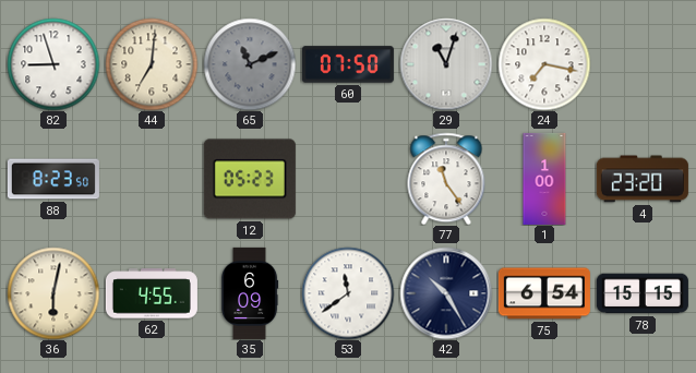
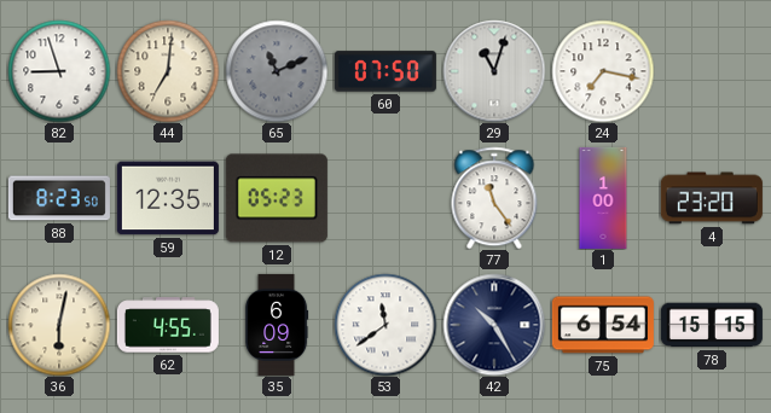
59: none -> 12:35 (168, 198)
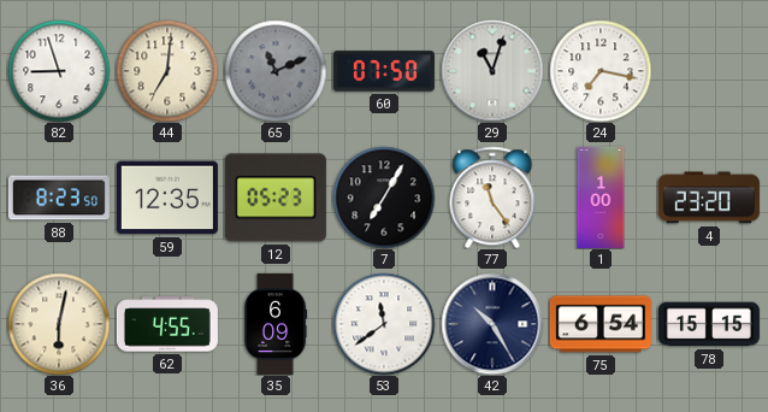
7: none -> 7:05 (384, 198)
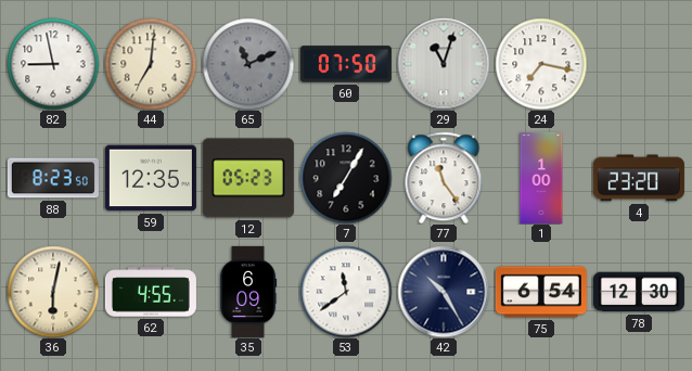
82: 8:57 -> 8:58 (53, 64)
78: 15:15 -> 12:30 (639, 292)
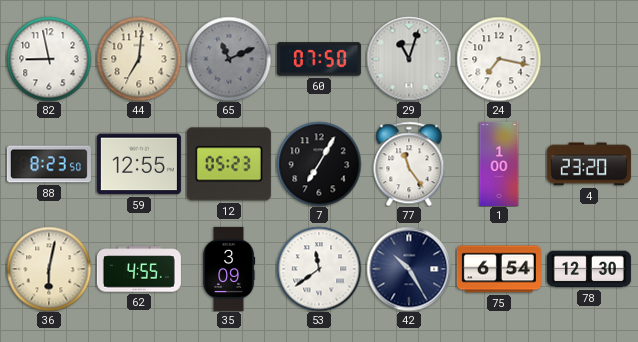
59: 12:35 -> 12:55 (139, 164)
35: 6:09 -> 3:09 (230, 269)
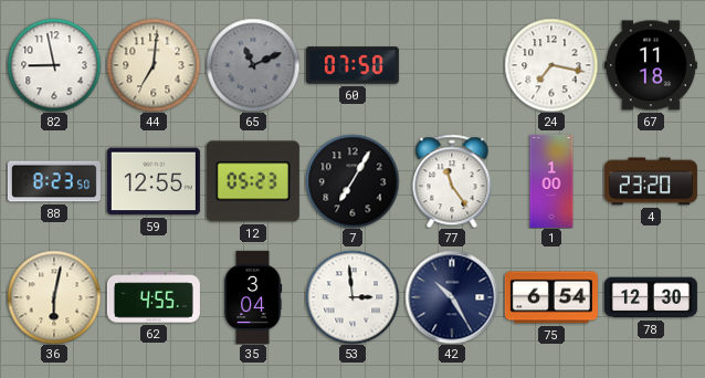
29: 11:03 -> none (409, 59)
67: none -> 11:18 (651, 65)
35: 3:09 -> 3:04 (254, 297)
53: 11:39 -> 2:59 (352, 297)
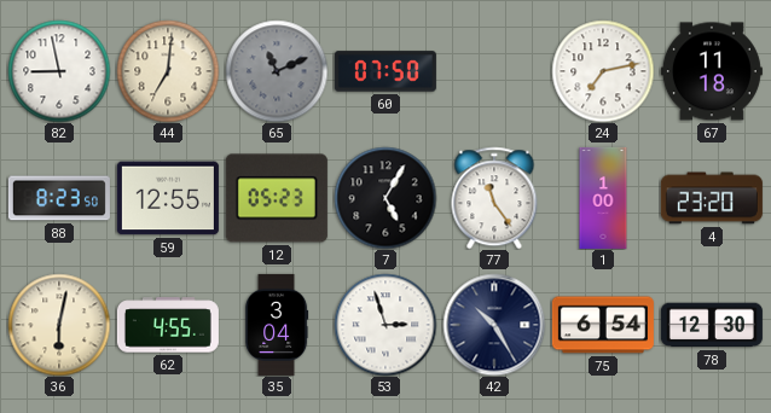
24: 7:17 -> 7:13 (603, 71)
7: 7:05 -> 5:05 (385, 198)
53: 2:59 -> 2:57 (385, 325)
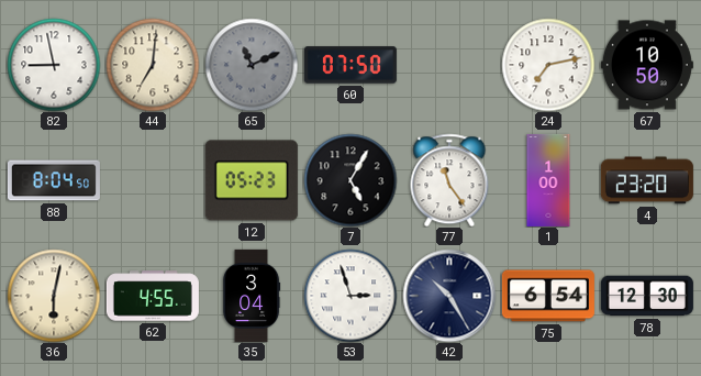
67: 11:18 -> 10:50 (647, 65)
88: 8:23 -> 8:04 (54, 180)
59: 12:55 -> none (168, 198)
